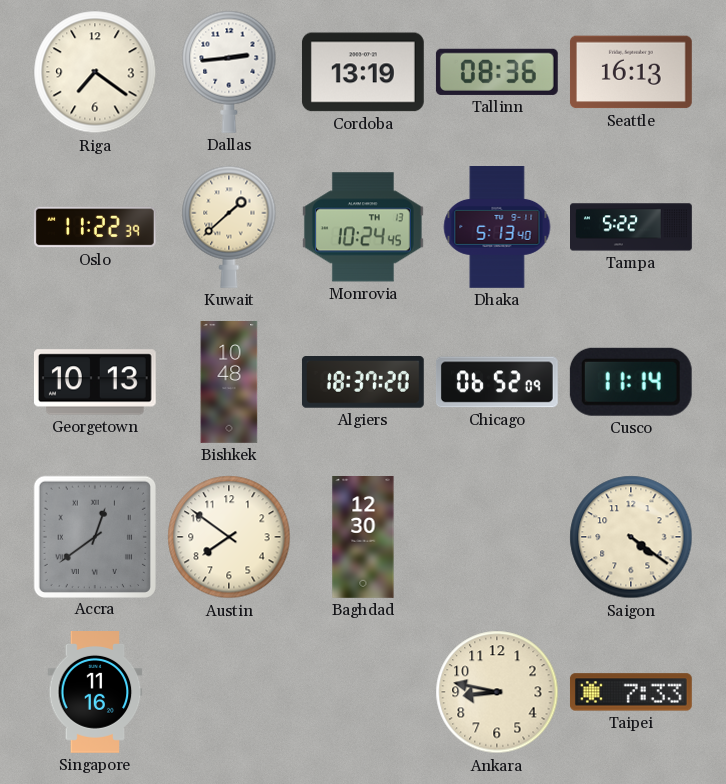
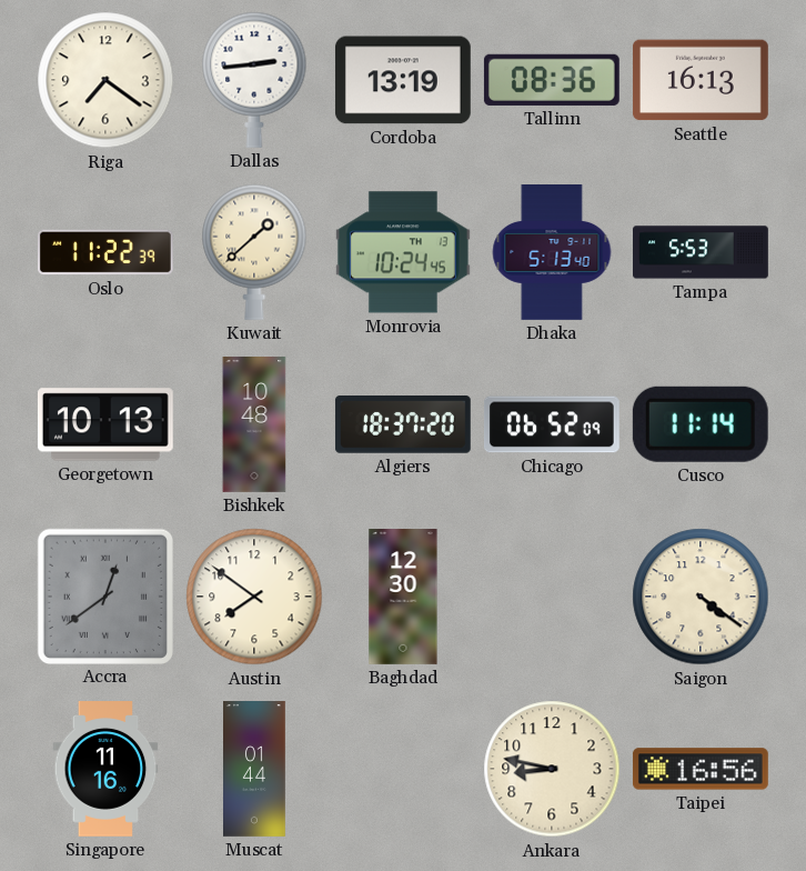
Tampa: 5:22 -> 5:53 (702, 252)
Muscat: none -> 01:44 (255, 770)
Taipei: 7:33 -> 16:56 (701, 769)
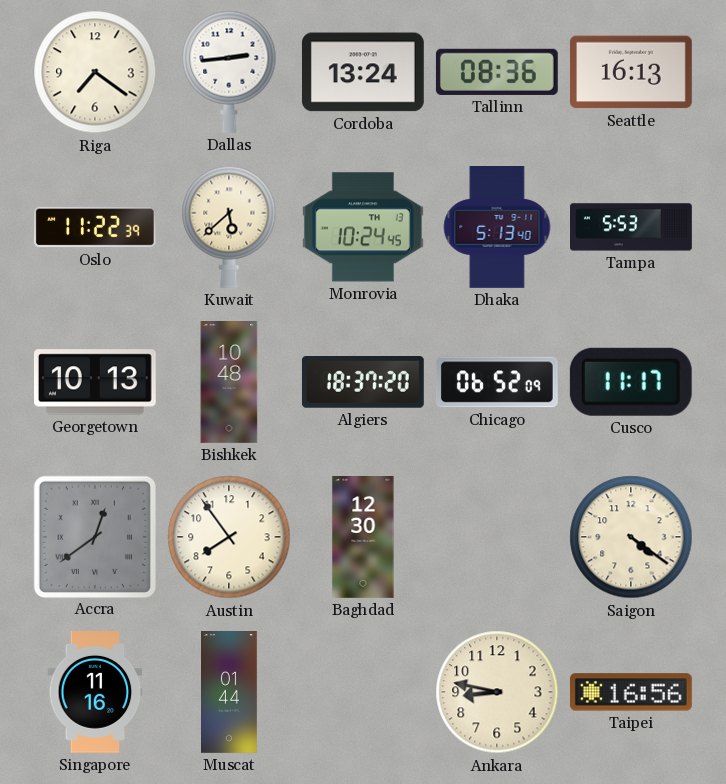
Cordoba: 13:19 -> 13:24 (363, 72)
Kuwait: 1:38 -> 5:38 (229, 227)
Cusco: 11:14 -> 11:17 (631, 382)
Austin: 7:51 -> 7:54 (229, 537)
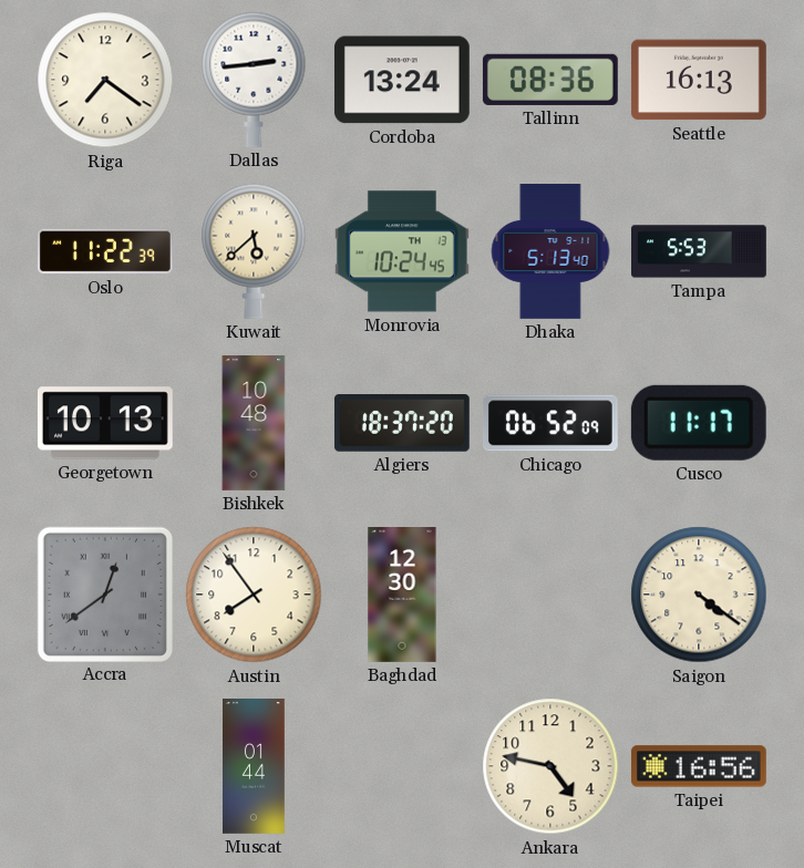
Singapore: 11:16 -> none (95, 693)
Ankara: 8:47 -> 4:47 (550, 766)
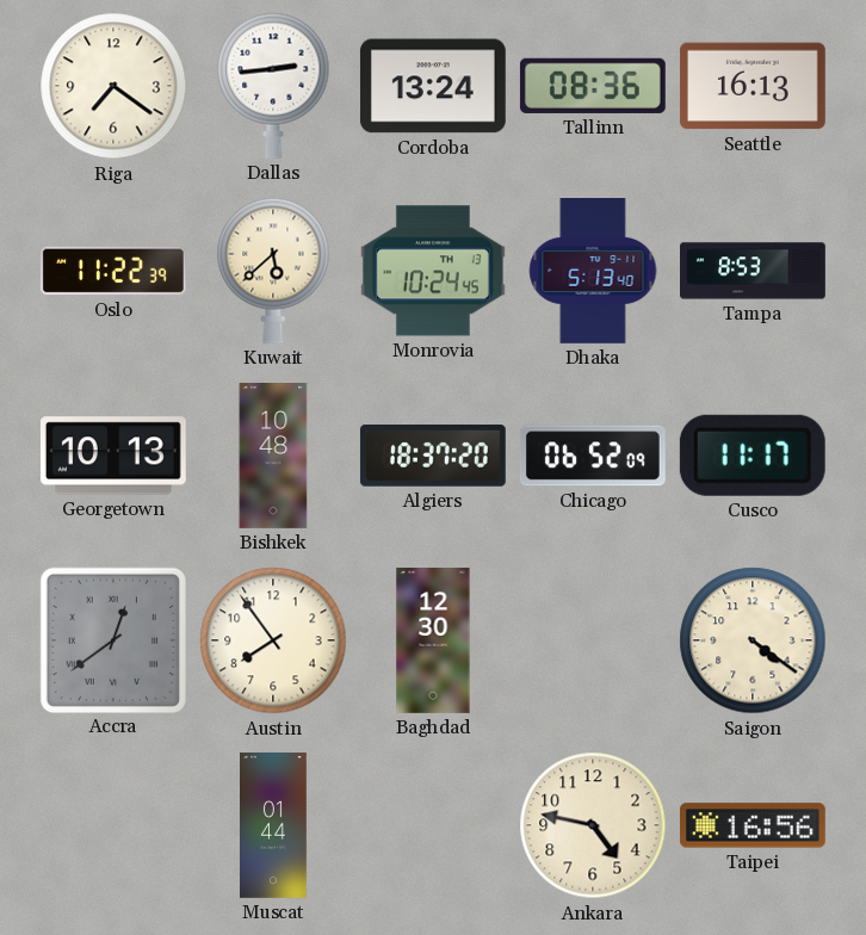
Tampa: 5:53 -> 8:53 (754, 271)
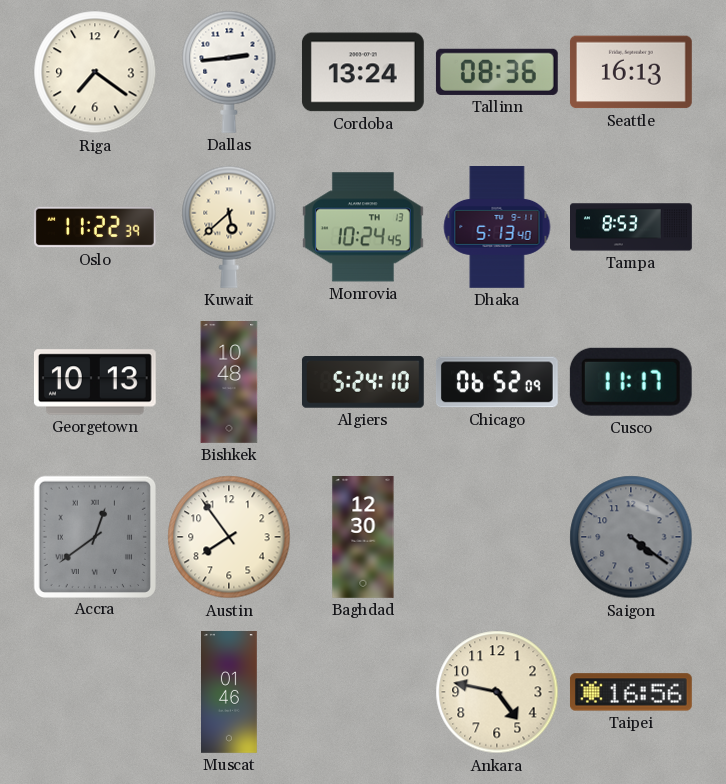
Algiers: 18:37 -> 5:24 (363, 383)
Saigon dial: cream -> grey (631, 537)
Muscat: 01:44 -> 01:46 (230, 693)
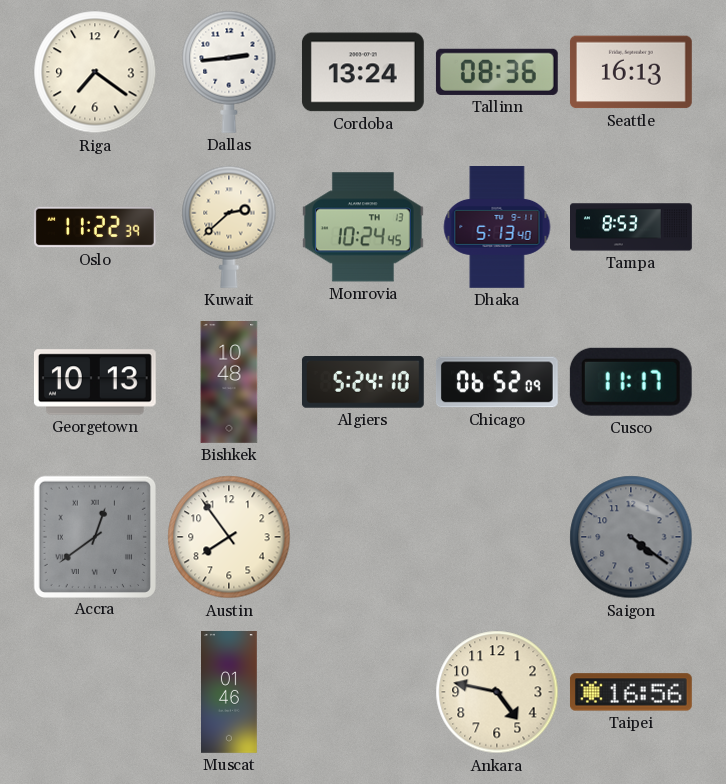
Kuwait: 5:38 -> 2:38 (229, 227)
Baghdad: 12:30 -> none (363, 538)
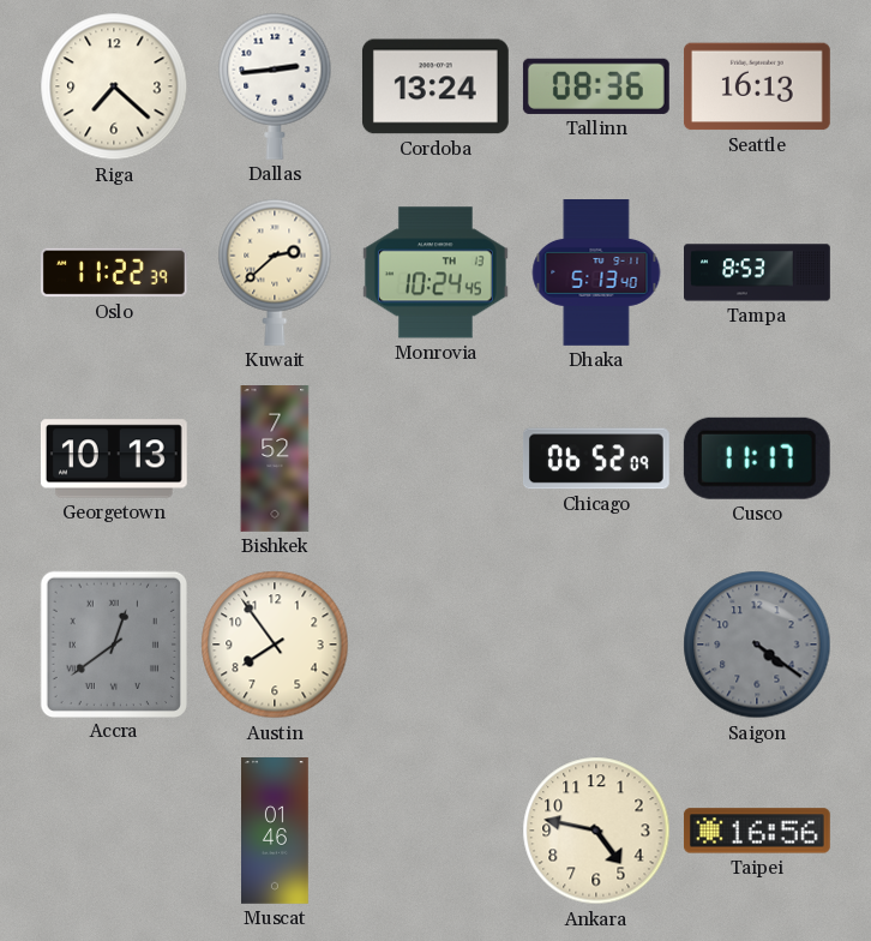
Riga: 7:21 -> 7:22 (114, 86)
Bishkek: 10:48 -> 7:52 (275, 460)
Algiers: 5:24 -> none (363, 383)
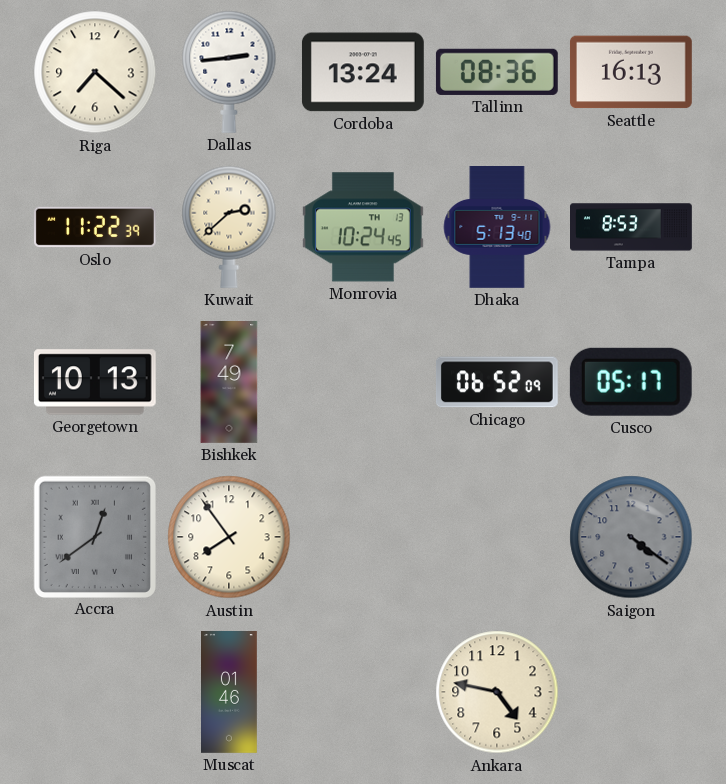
Bishkek: 7:52 -> 7:49 (229, 383)
Cusco: 11:17 -> 05:17 (631, 382)
Taipei: 16:56 -> none (757, 831)
